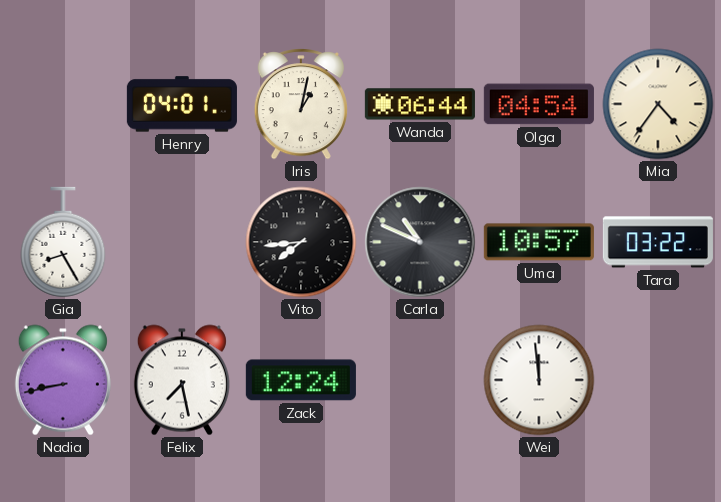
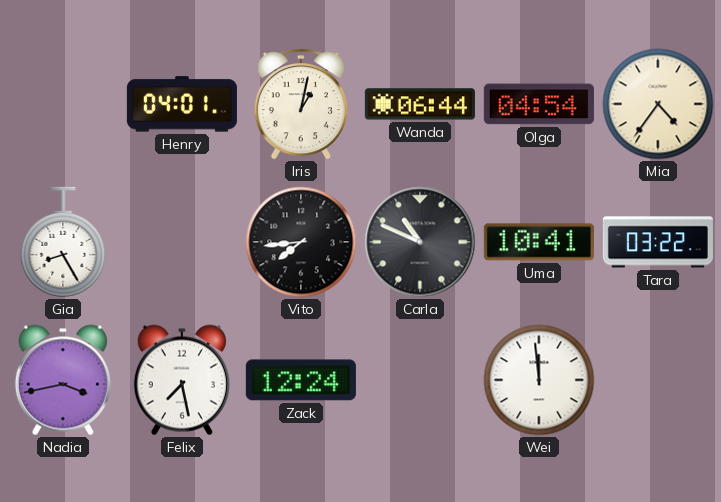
Uma: 10:57 -> 10:41 (539, 242)
Nadia: 8:43 -> 3:43 (63, 380)
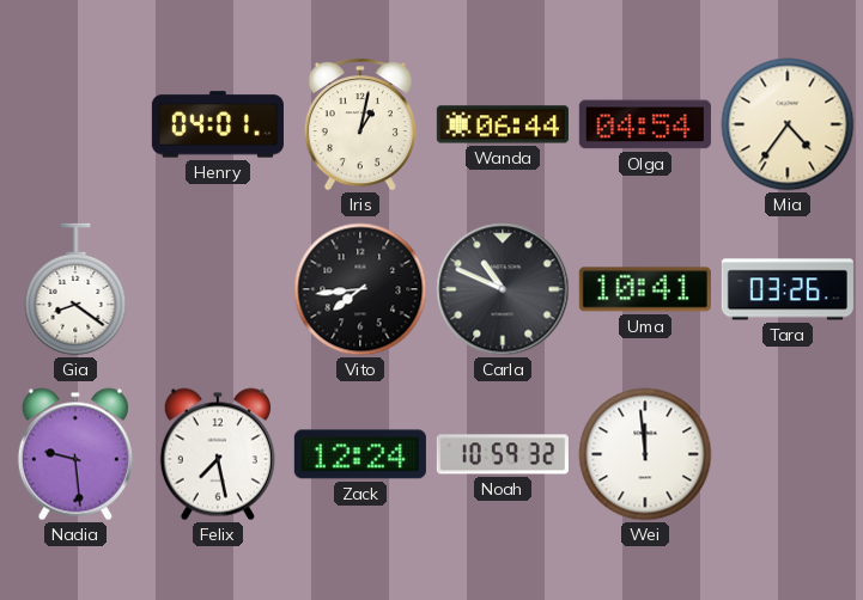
Gia: 8:25 -> 8:21 (75, 289)
Tara: 03:22 -> 03:26 (788, 289)
Nadia: 3:43 -> 9:29 (75, 454)
Noah: none -> 10:59 (503, 454)
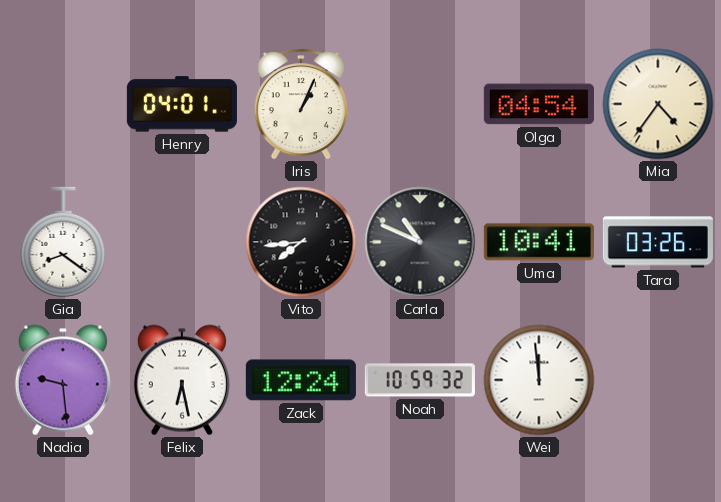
Iris: 1:02 -> 1:04 (301, 104)
Wanda: 06:44 -> none (503, 124)
Felix: 7:28 -> 6:28 (182, 380)
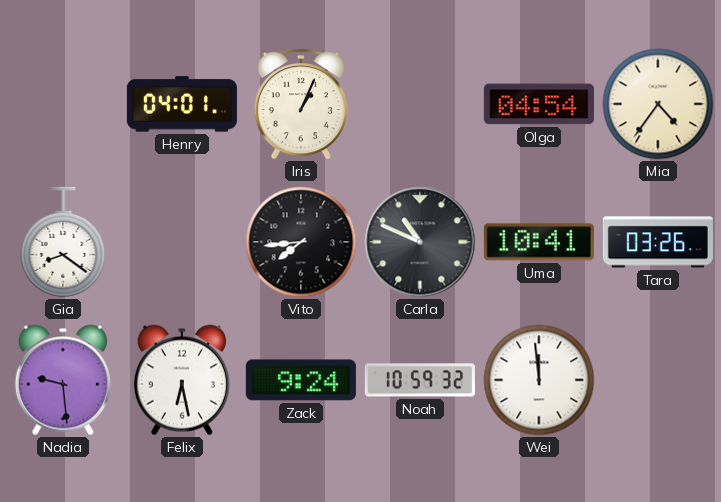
Zack: 12:24 -> 9:24 (301, 380)
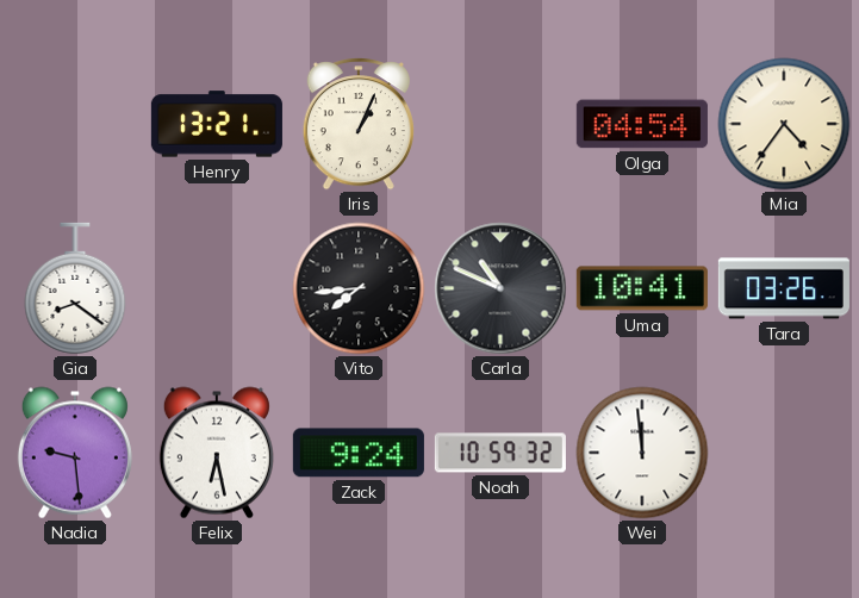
Henry: 04:01 -> 13:21 (217, 124)
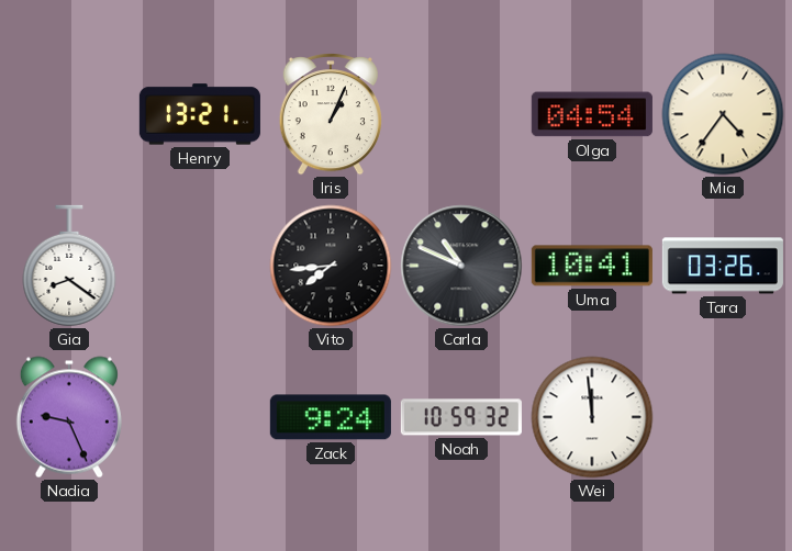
Nadia: 9:29 -> 9:26 (69, 417)
Felix: 6:28 -> none (217, 453)
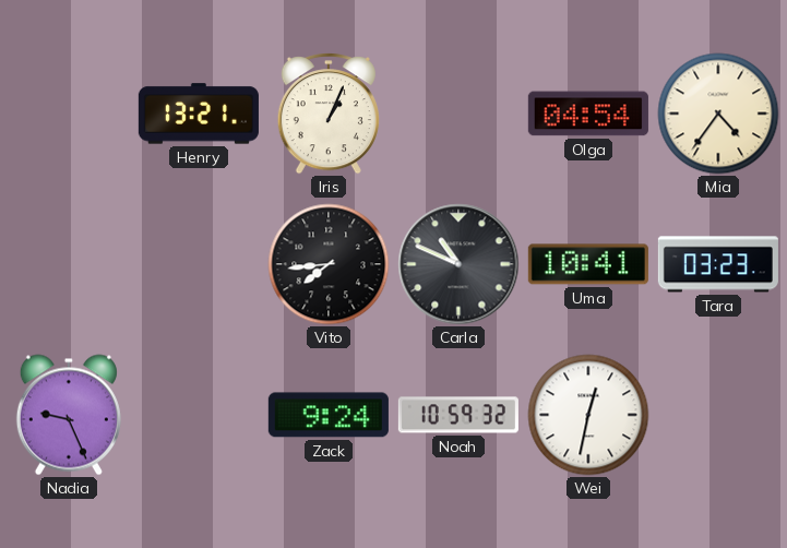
Gia: 8:21 -> none (69, 266)
Tara: 03:26 -> 03:23 (718, 264)
Wei: 11:59 -> 12:32 (588, 415)
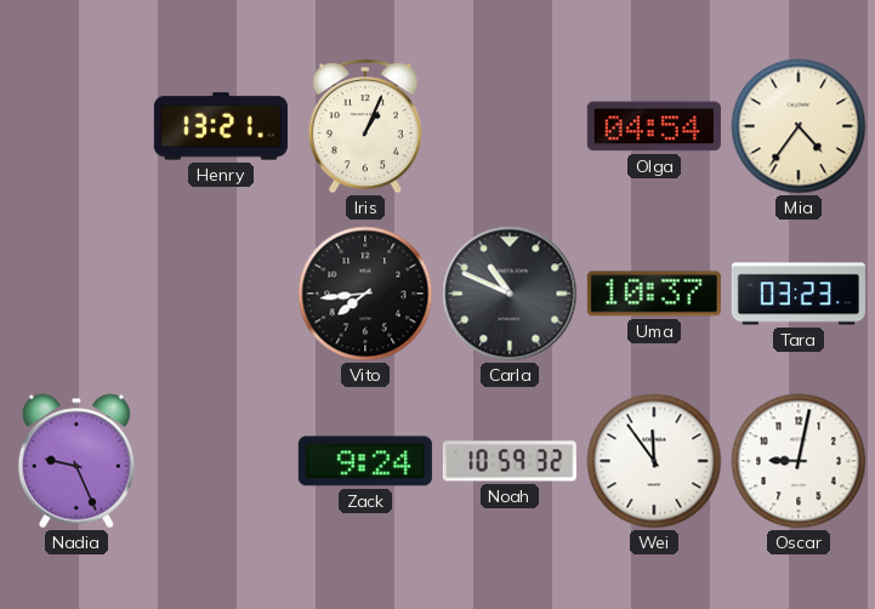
Uma: 10:41 -> 10:37 (654, 294)
Wei: 12:32 -> 11:54 (654, 461)
Oscar: none -> 9:02 (799, 461)
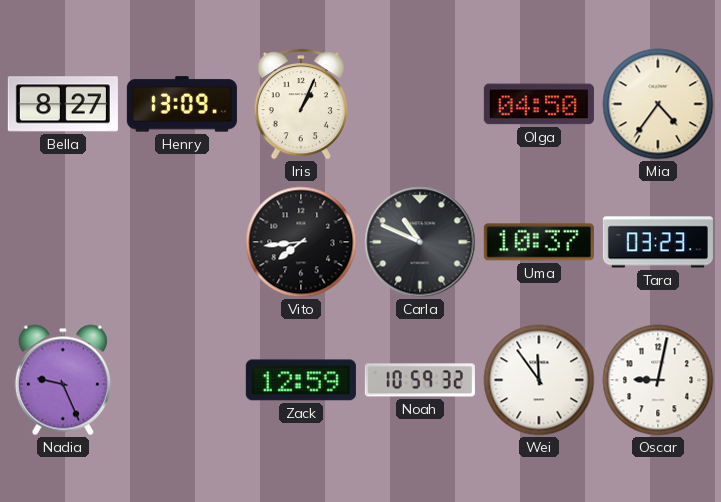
Bella: none -> 8:27 (63, 104)
Henry: 13:21 -> 13:09 (182, 104)
Olga: 04:54 -> 04:50 (539, 104)
Zack: 9:24 -> 12:59 (301, 380)
